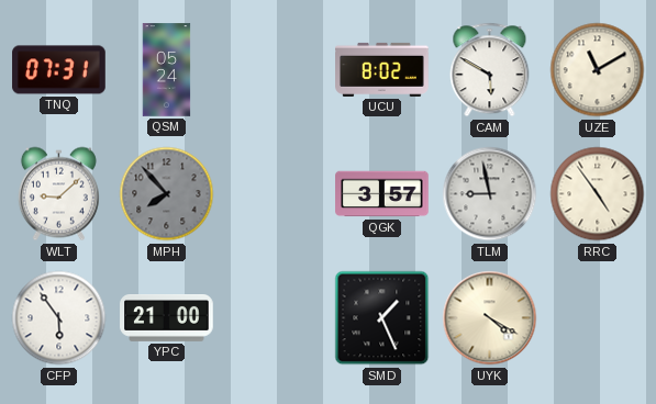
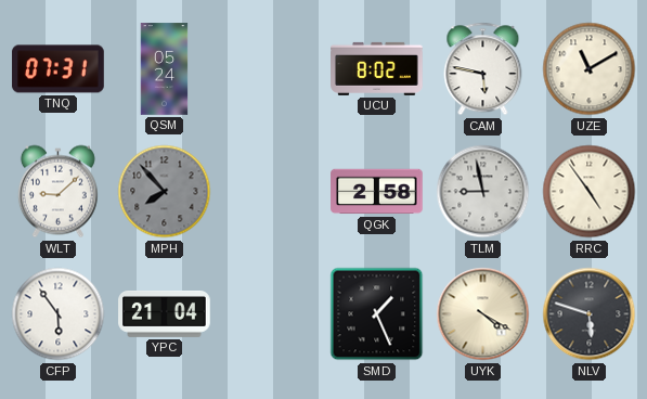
CAM: 5:50 -> 5:47 (483, 69)
QGK: 3:57 -> 2:58 (377, 192)
YPC: 21:00 -> 21:04 (165, 314)
NLV: none -> 5:48 (590, 314)
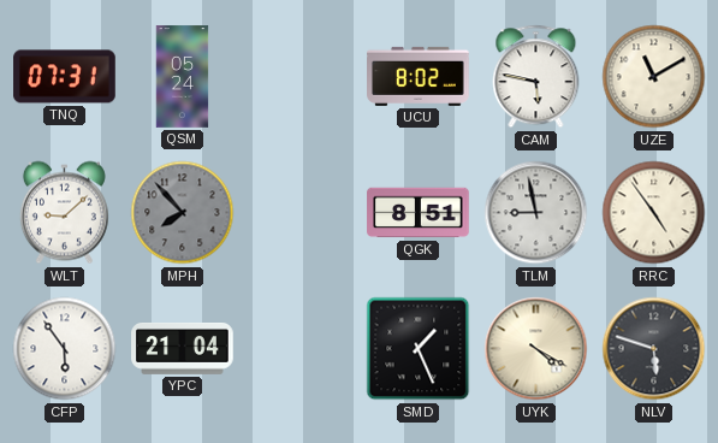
QGK: 2:58 -> 8:51 (419, 213)
